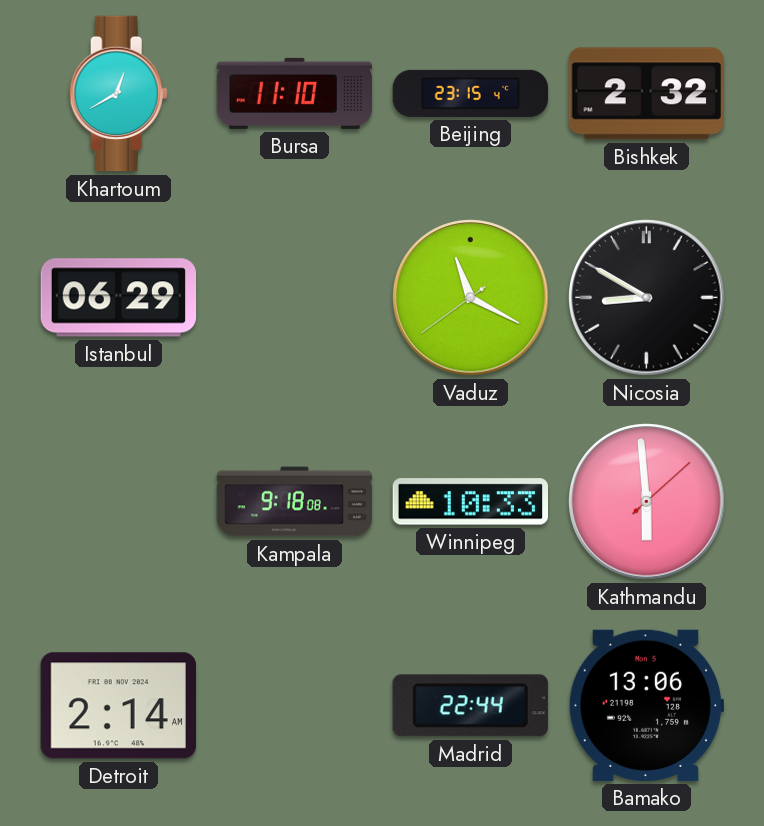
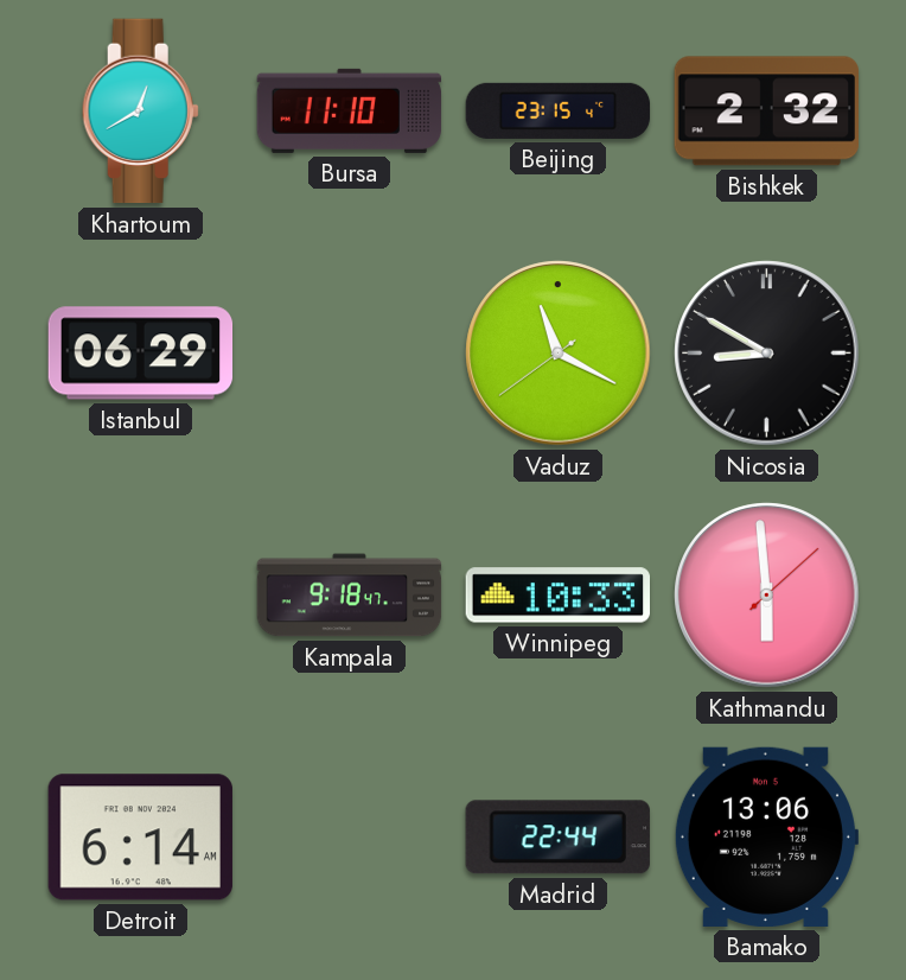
Kampala: 9:18:08 -> 9:18:47 (350, 596)
Detroit: 2:14 -> 6:14 (140, 838)
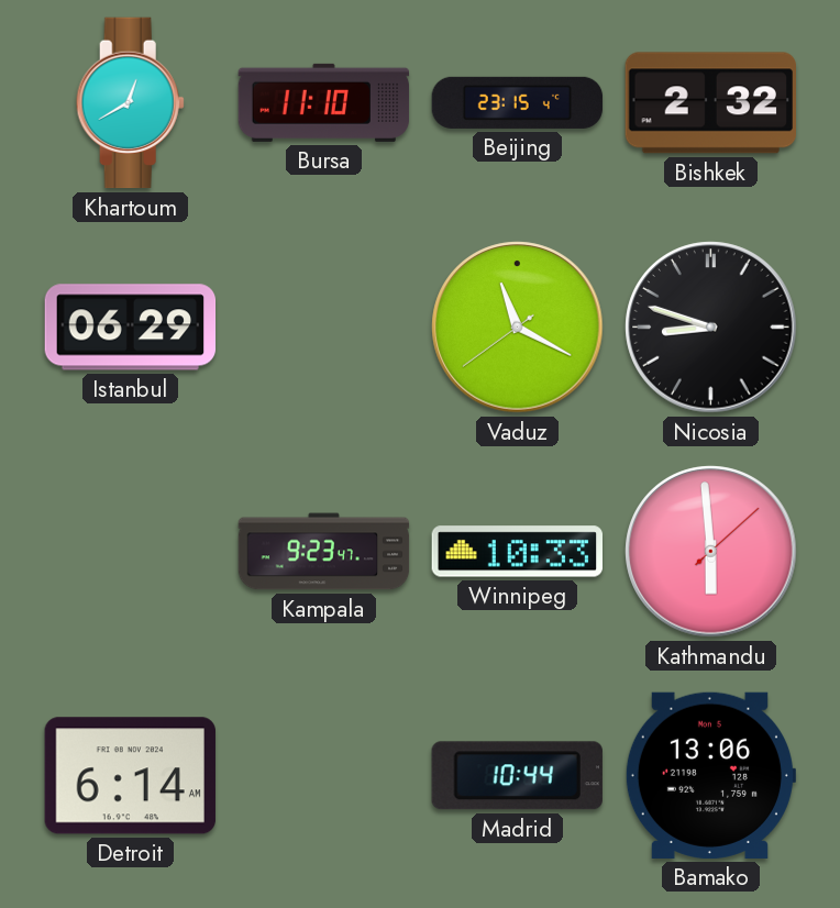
Nicosia: 8:50 -> 8:48 (711, 328)
Kampala: 9:18 -> 9:23 (324, 552)
Madrid: 22:44 -> 10:44 (517, 776)
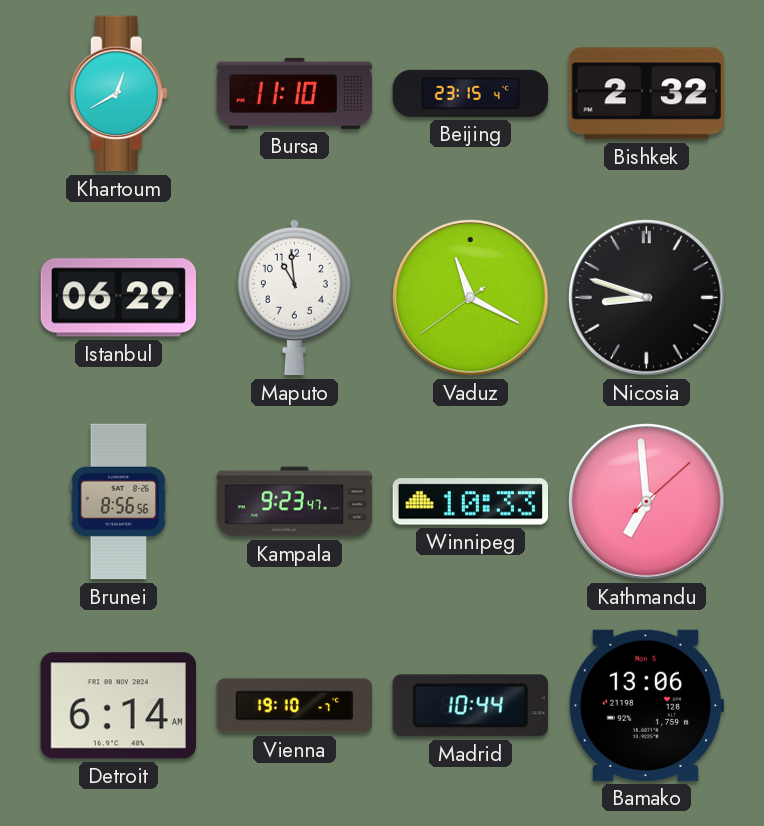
Maputo: none -> 10:59 (294, 297)
Brunei: none -> 8:56 (119, 502)
Kathmandu: 5:59 -> 6:59 (647, 502)
Vienna: none -> 19:10 (295, 706)
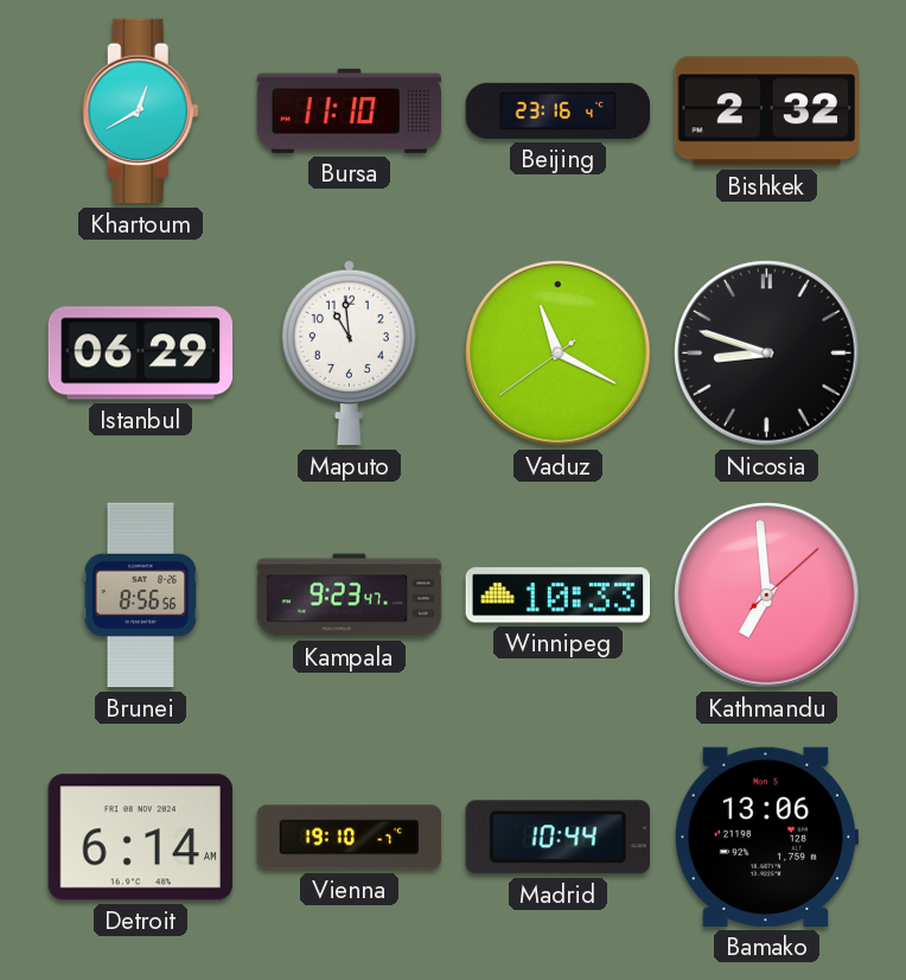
Beijing: 23:15 -> 23:16 (559, 110)
